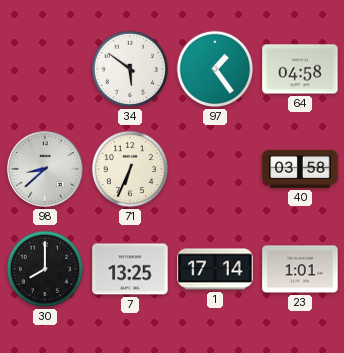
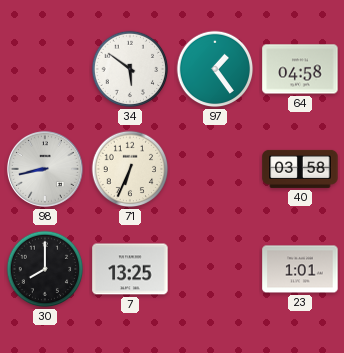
98: 8:38 -> 8:43 (45, 169)
1: 17:14 -> none (215, 269)
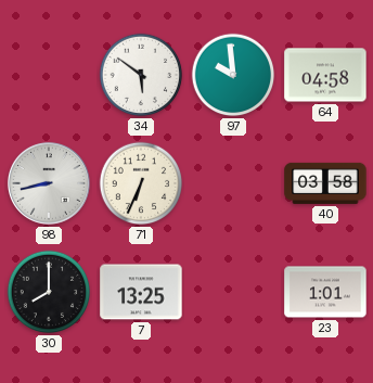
97: 1:24 -> 9:59 (233, 75)
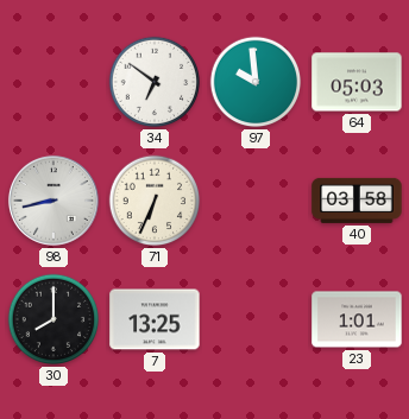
34: 5:51 -> 6:51 (155, 82)
64: 04:58 -> 05:03 (357, 82)
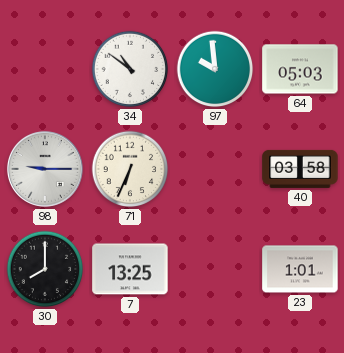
34: 6:51 -> 10:51 (130, 69)
98: 8:43 -> 9:15 (45, 169)
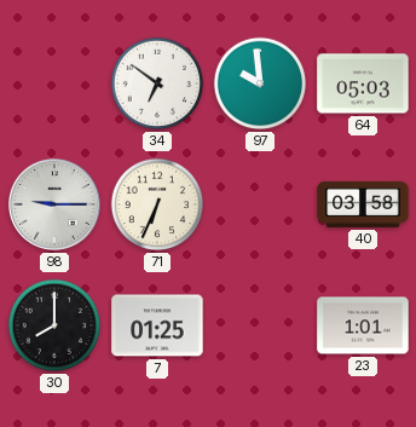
34: 10:51 -> 6:51 (157, 83)
7: 13:25 -> 01:25 (157, 325)
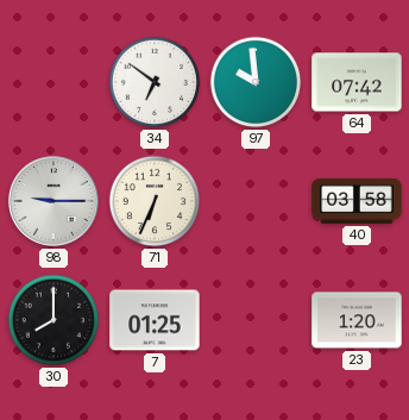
64: 05:03 -> 07:42 (357, 82)
23: 1:01 -> 1:20 (357, 320)
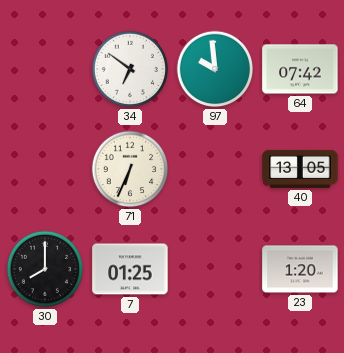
98: 9:15 -> none (54, 201)
40: 03:58 -> 13:05 (300, 169)
